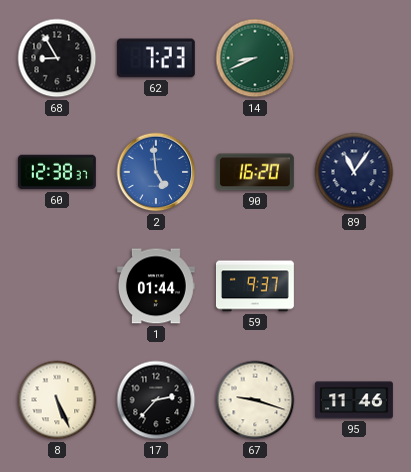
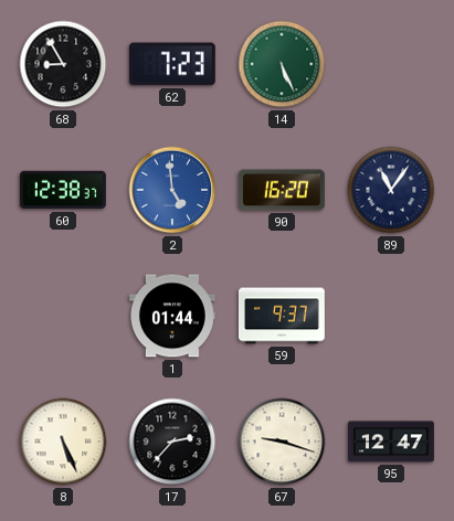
14: 8:41 -> 5:26 (282, 64)
95: 11:46 -> 12:47 (392, 442)
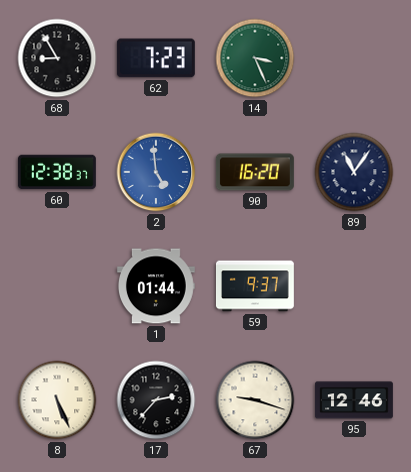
14: 5:26 -> 3:26 (255, 58)
95: 12:47 -> 12:46 (355, 400)
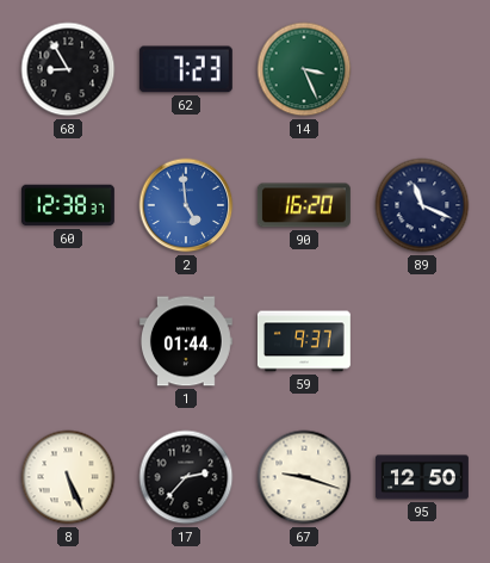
89: 11:06 -> 11:19 (422, 205)
95: 12:46 -> 12:50 (423, 477)
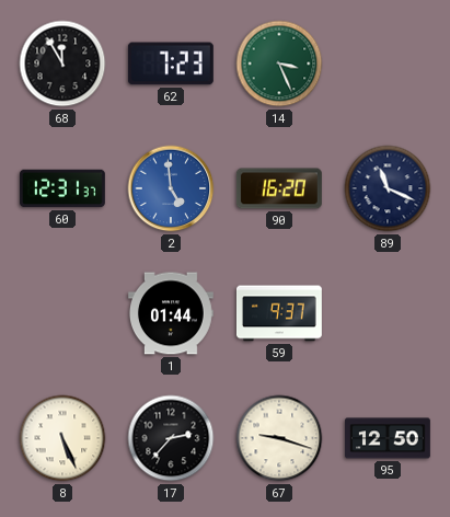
68: 8:55 -> 11:55 (62, 64)
60: 12:38 -> 12:31 (62, 188)
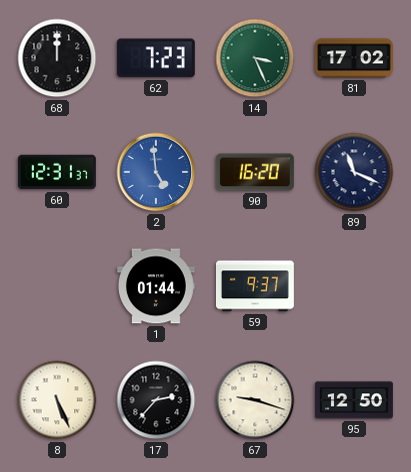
68: 11:55 -> 12:00 (57, 58)
81: none -> 17:02 (354, 58)
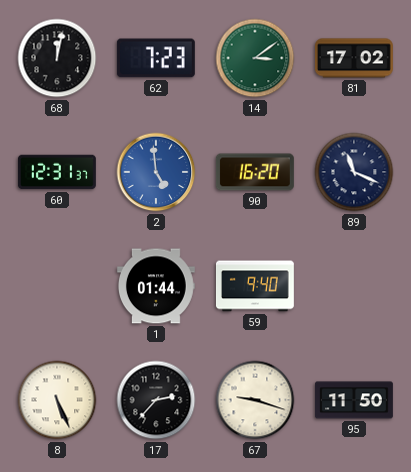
68: 12:00 -> 12:02 (57, 58)
14: 3:26 -> 3:09 (255, 58)
59: 9:37 -> 9:40 (255, 286)
95: 12:50 -> 11:50 (355, 400)
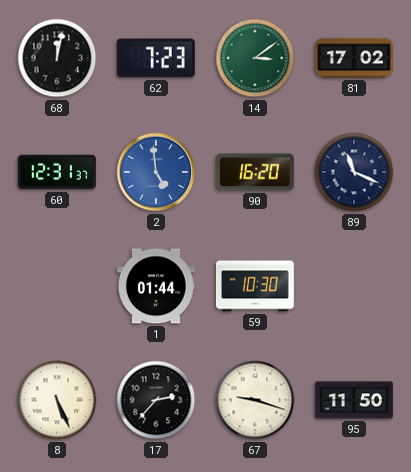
59: 9:40 -> 10:30 (255, 286)
